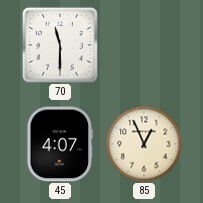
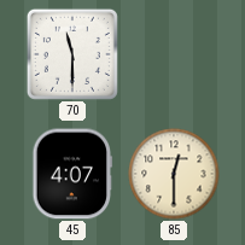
85: 12:56 -> 12:30 (174, 174)
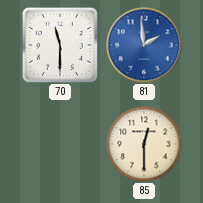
81: none -> 1:59 (144, 45)
45: 4:07 -> none (72, 174)
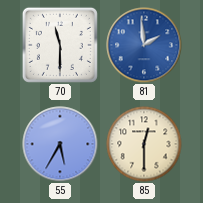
55: none -> 5:35 (60, 144)
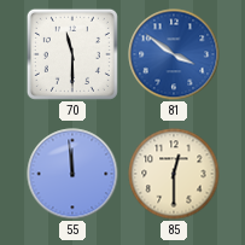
81: 1:59 -> 3:51 (174, 54)
55: 5:35 -> 11:59 (72, 174)
